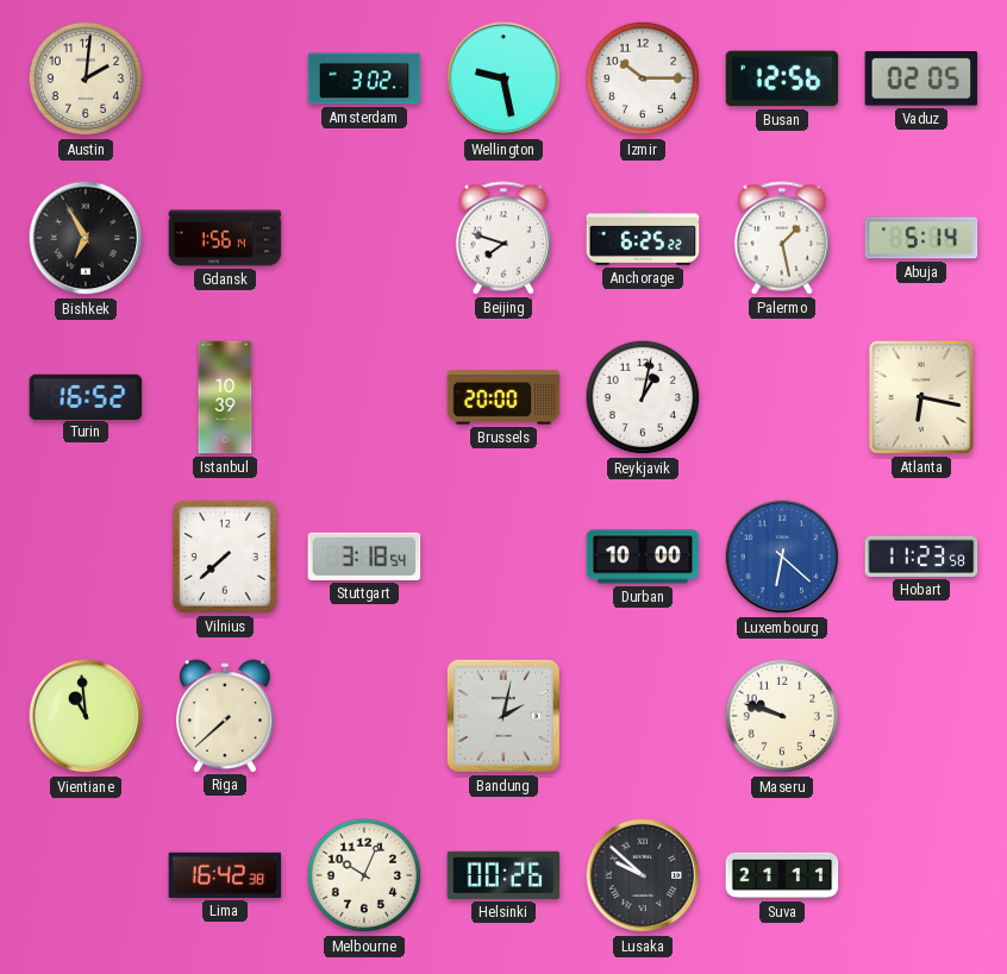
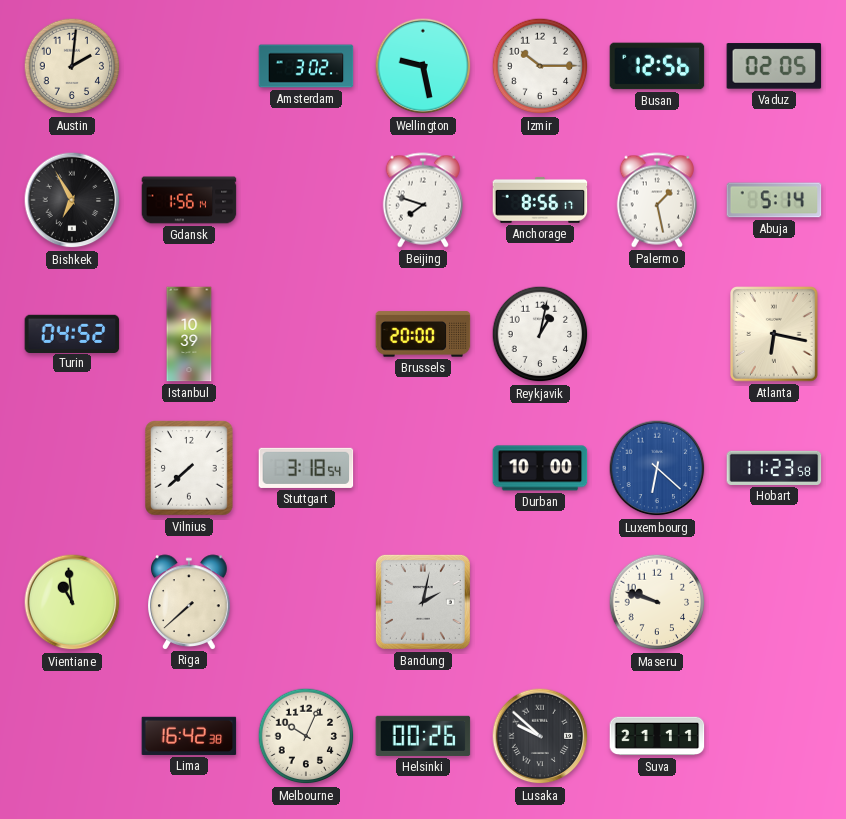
Anchorage: 6:25 -> 8:56 (540, 200)
Turin: 16:52 -> 04:52 (72, 333)
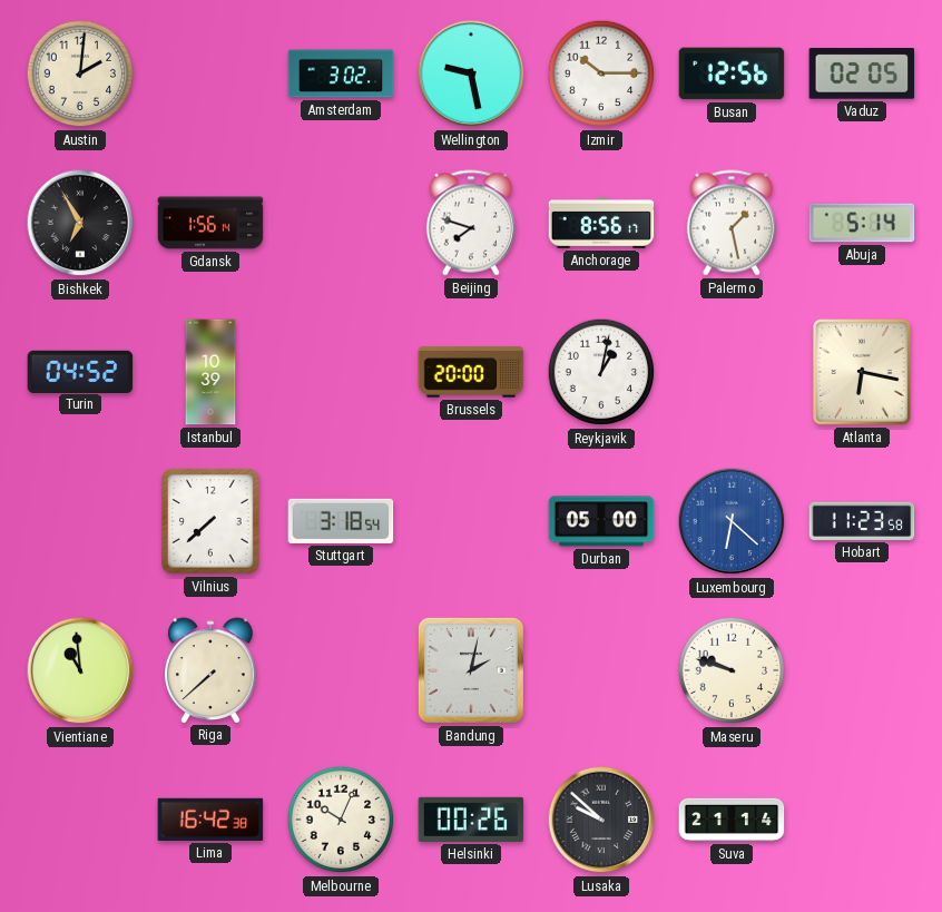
Durban: 10:00 -> 05:00 (601, 521)
Suva: 21:11 -> 21:14 (732, 820)
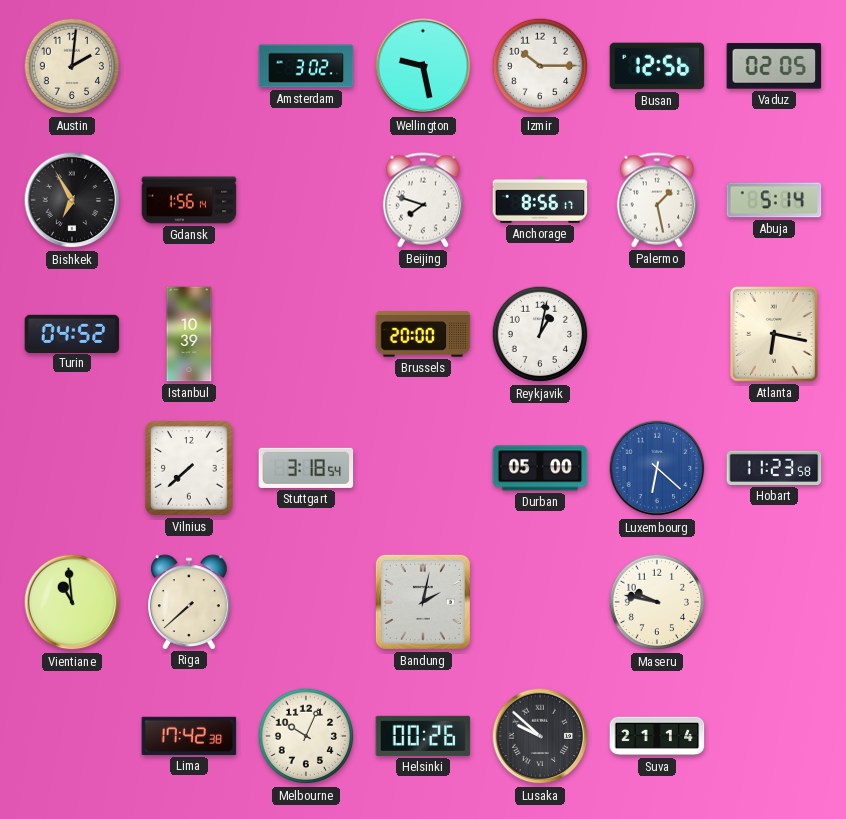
Maseru: 9:48 -> 9:47 (657, 602)
Lima: 16:42 -> 17:42 (189, 736)
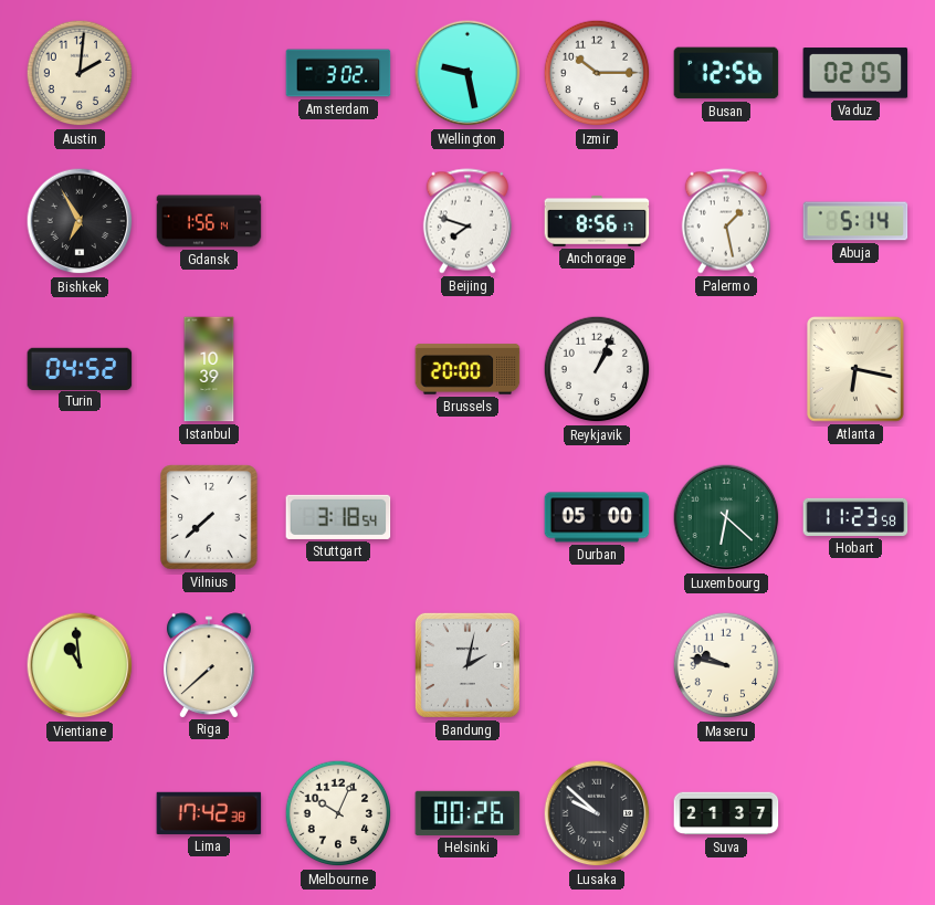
Reykjavik: 1:02 -> 1:04 (597, 369)
Luxembourg dial: blue -> green (726, 517)
Suva: 21:14 -> 21:37 (726, 813)
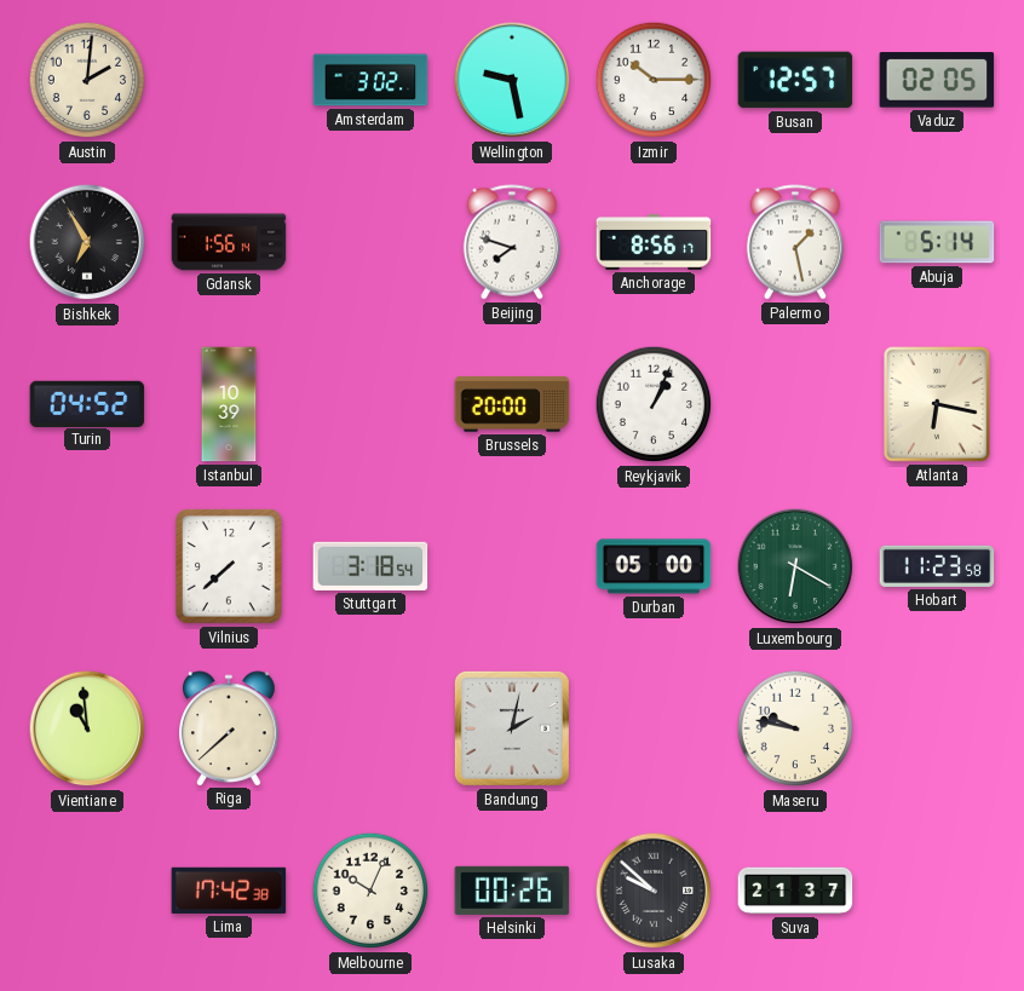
Busan: 12:56 -> 12:57 (795, 80)
Luxembourg: 6:22 -> 6:20 (795, 566)
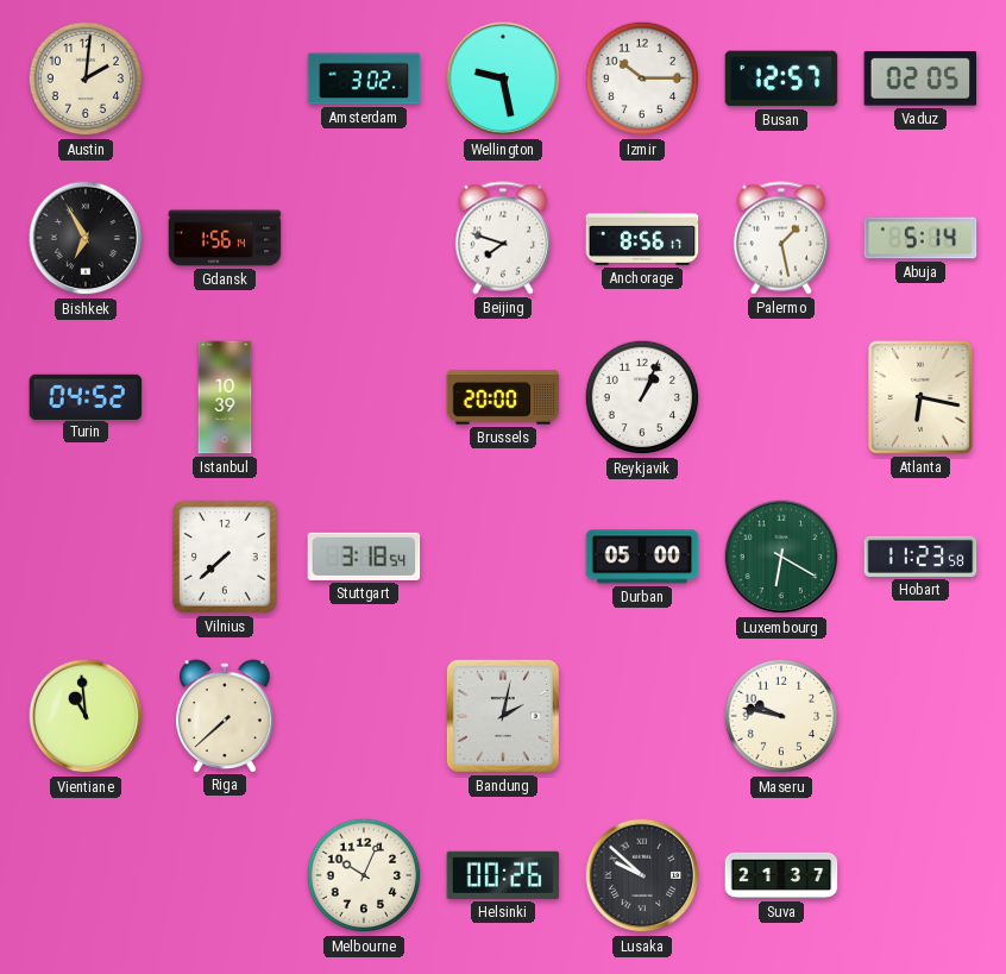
Lima: 17:42 -> none (229, 891)
